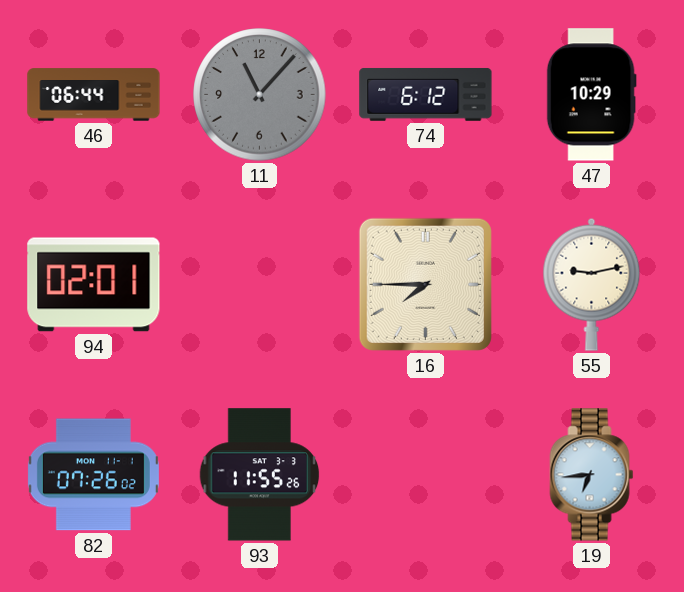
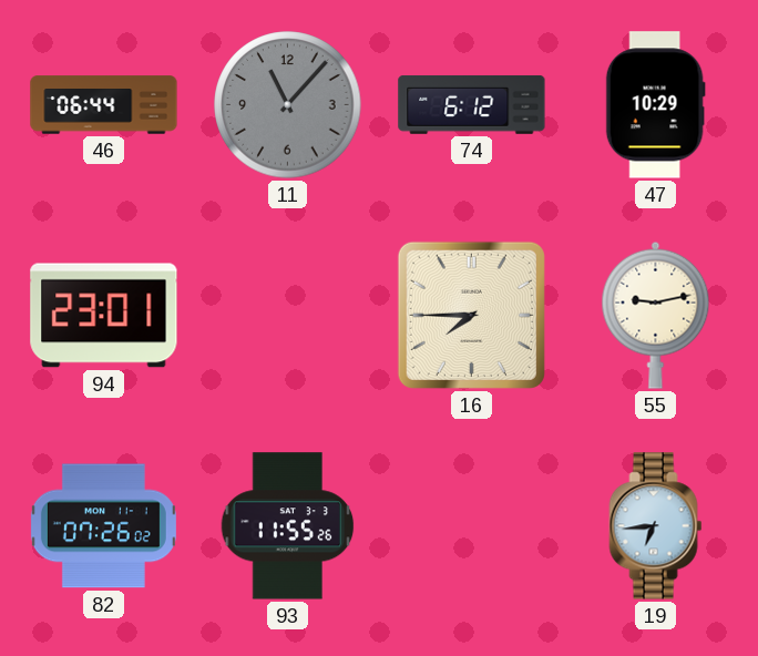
94: 02:01 -> 23:01 (104, 316)
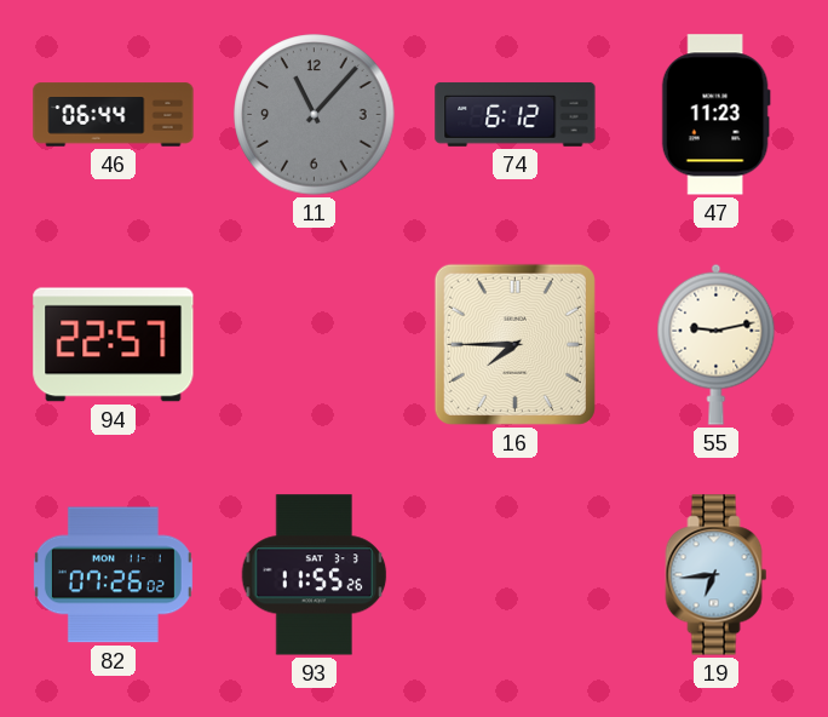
47: 10:29 -> 11:23 (715, 115)
94: 23:01 -> 22:57 (114, 345)
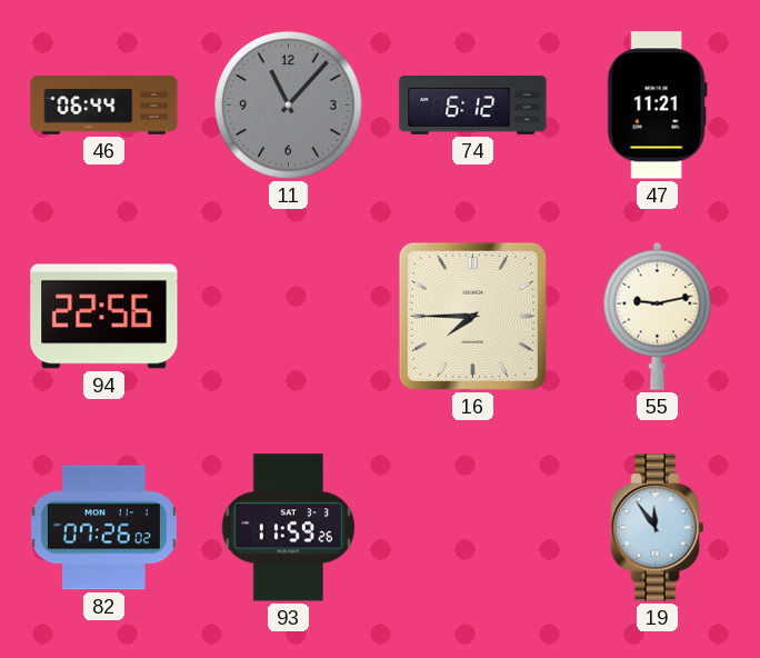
47: 11:23 -> 11:21 (657, 106)
94: 22:57 -> 22:56 (104, 317)
93: 11:55 -> 11:59 (289, 528)
19: 6:44 -> 11:54 (658, 528)
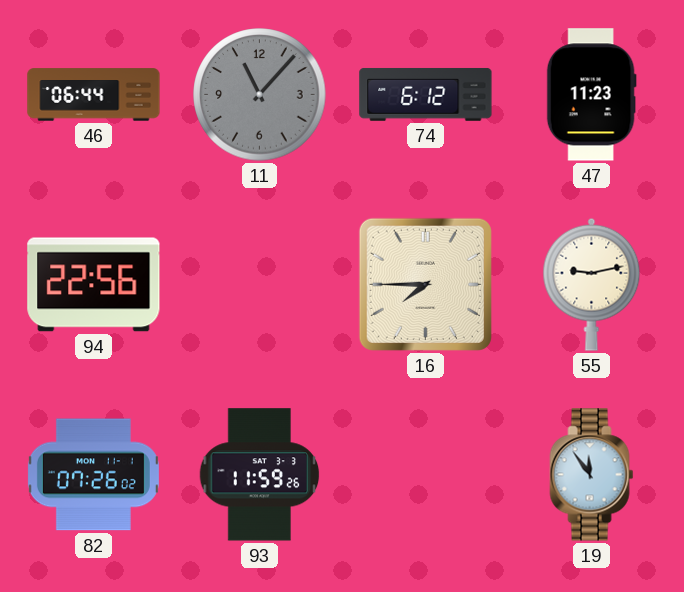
47: 11:21 -> 11:23 (591, 95)
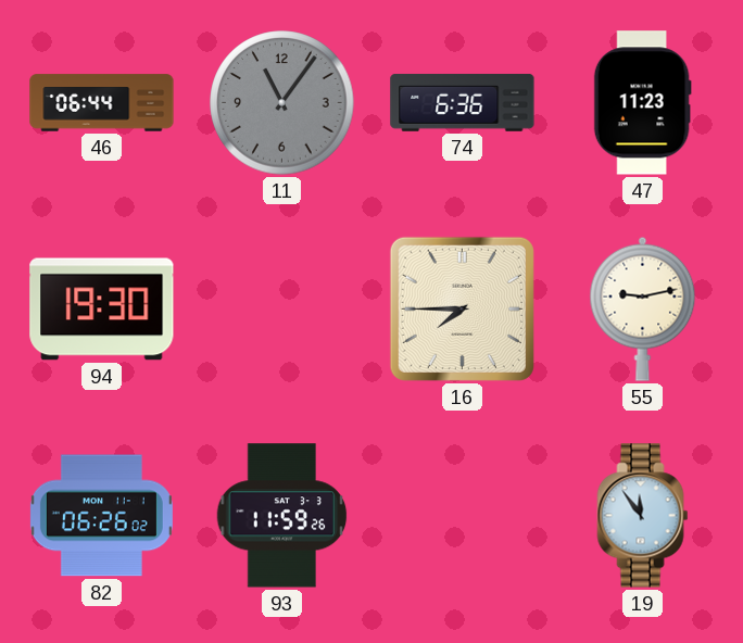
11: 11:07 -> 11:06 (282, 103)
74: 6:12 -> 6:36 (463, 102)
94: 22:56 -> 19:30 (102, 310)
82: 07:26 -> 06:26 (101, 516)
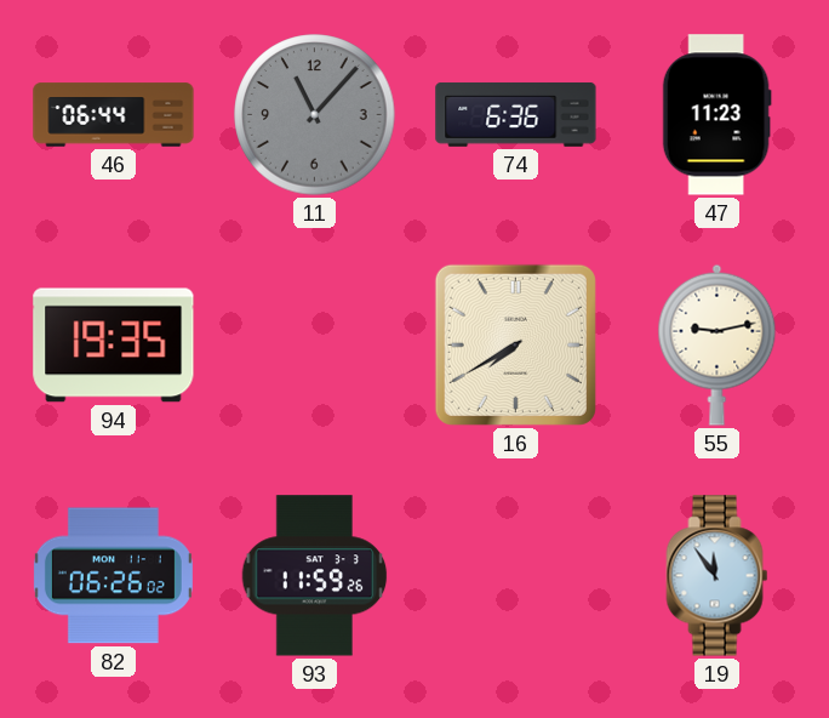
11: 11:06 -> 11:07 (315, 115)
94: 19:30 -> 19:35 (114, 346)
16: 7:45 -> 7:40 (515, 344)
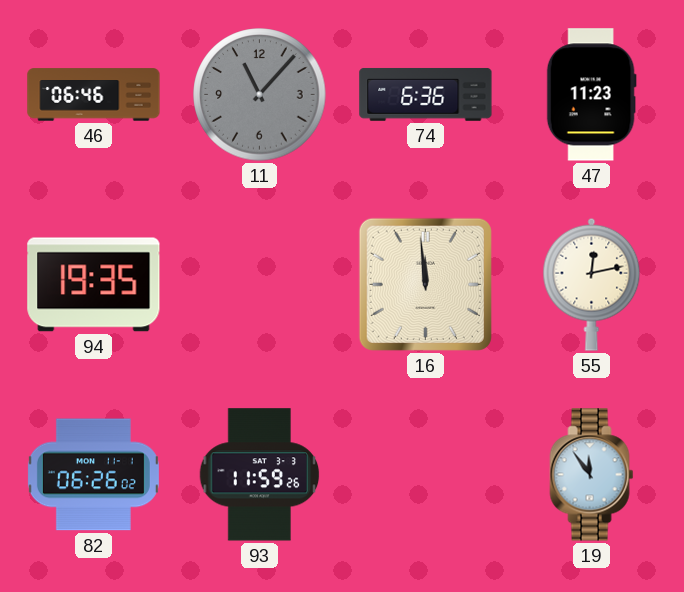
46: 06:44 -> 06:46 (94, 95)
16: 7:40 -> 11:59 (425, 284)
55: 9:13 -> 12:13 (592, 284)
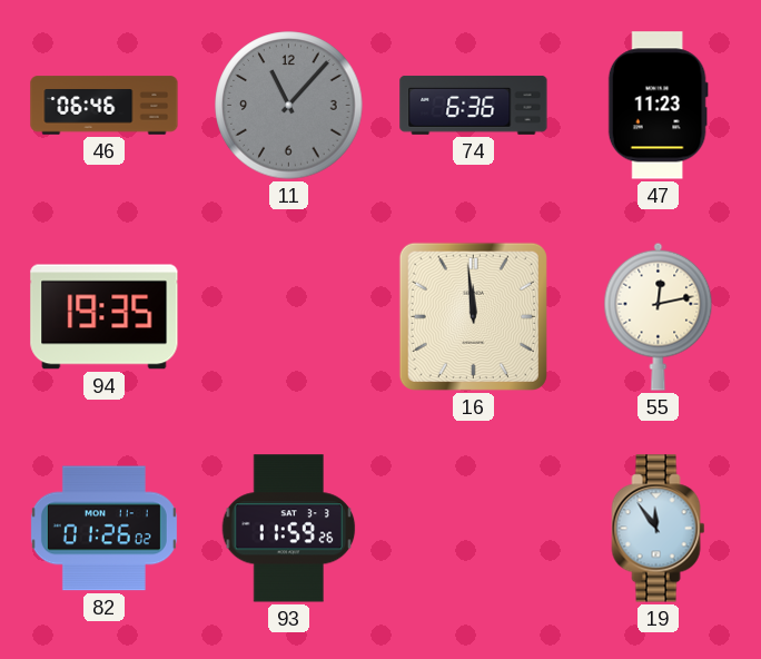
82: 06:26 -> 01:26 (103, 529)
